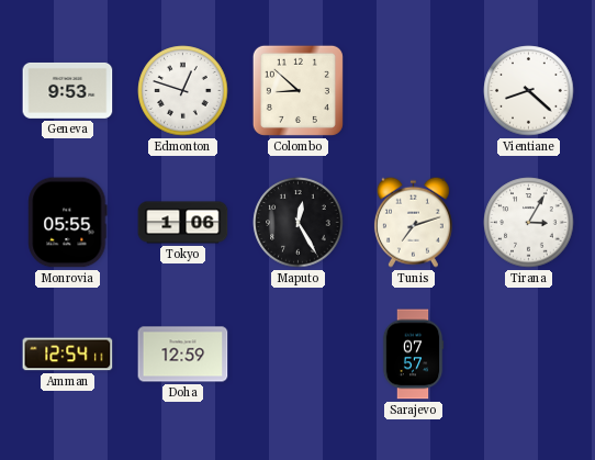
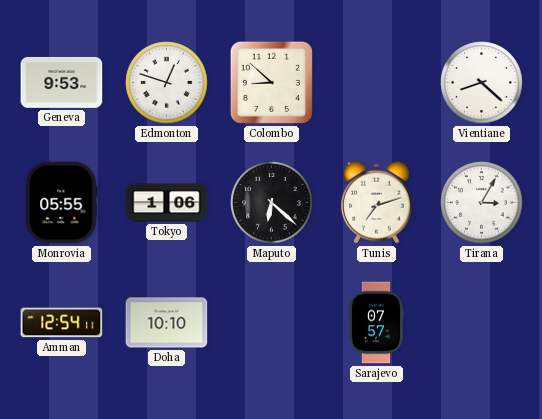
Maputo: 12:25 -> 6:22 (272, 203)
Doha: 12:59 -> 10:10 (167, 323)
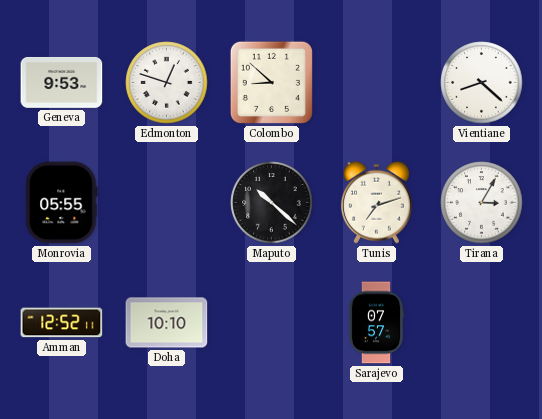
Tokyo: 1:06 -> none (167, 203)
Maputo: 6:22 -> 10:22 (272, 203)
Amman: 12:54 -> 12:52 (62, 323)
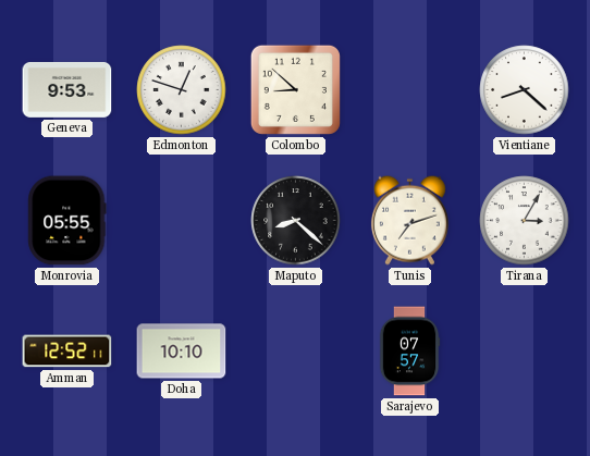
Maputo: 10:22 -> 8:22 (296, 221)
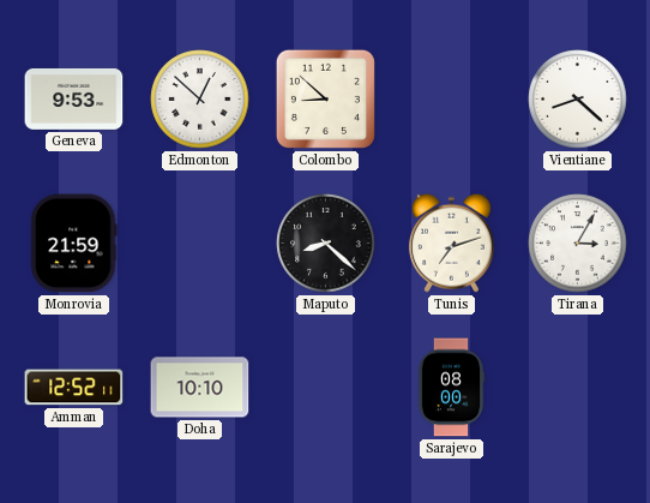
Edmonton: 12:48 -> 12:52 (200, 100)
Monrovia: 05:55 -> 21:59 (74, 244)
Sarajevo: 07:57 -> 08:00 (451, 388)
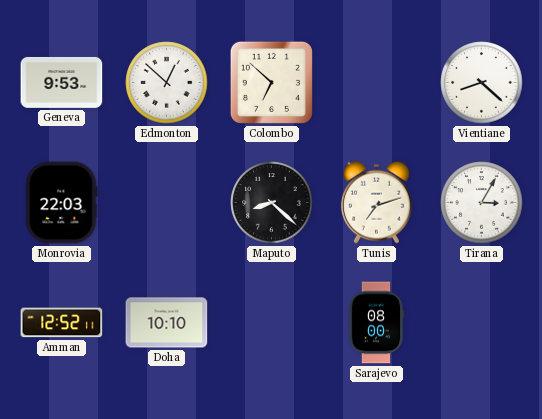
Colombo: 8:52 -> 6:52 (271, 82)
Monrovia: 21:59 -> 22:03 (62, 203)
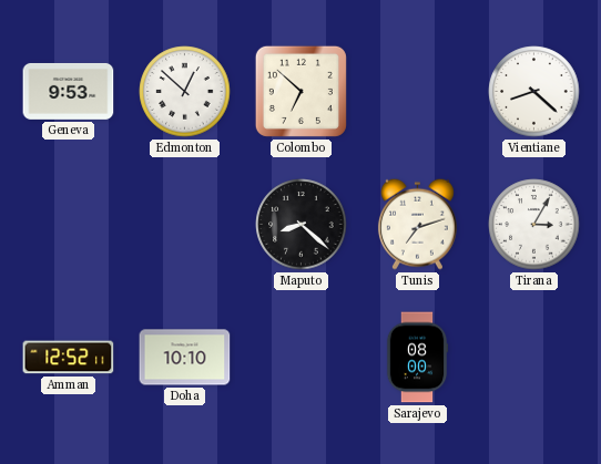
Monrovia: 22:03 -> none (62, 203)
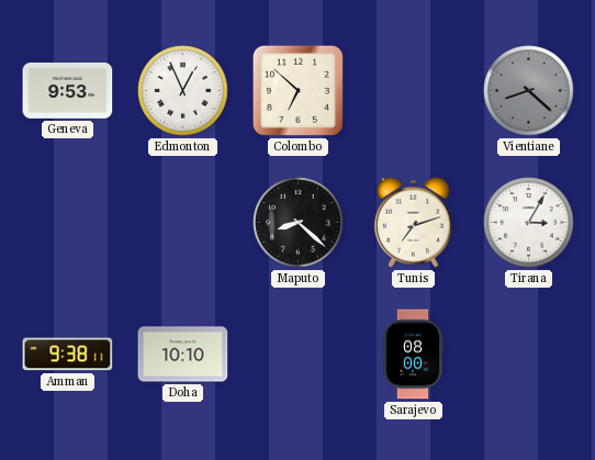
Edmonton: 12:52 -> 12:56 (183, 91)
Vientiane dial: white -> grey (529, 91)
Amman: 12:52 -> 9:38 (68, 355)
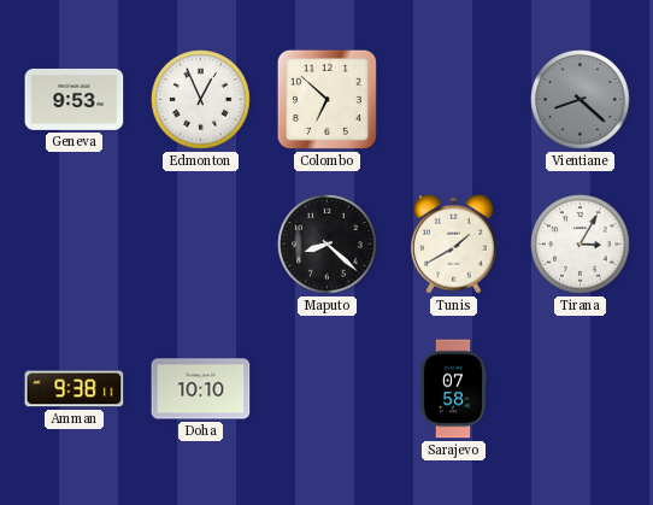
Tunis: 7:12 -> 1:40 (453, 243)
Sarajevo: 08:00 -> 07:58 (453, 389)
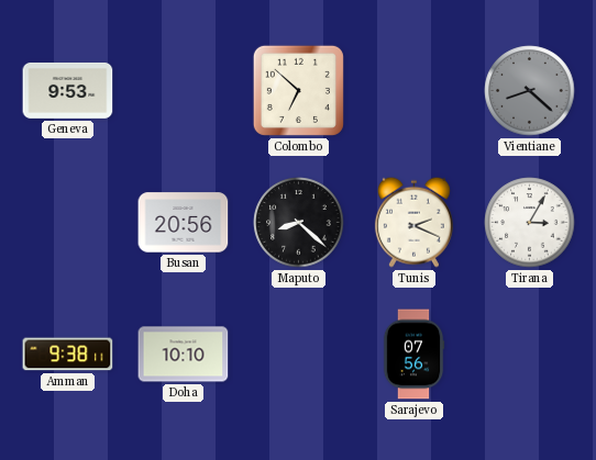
Edmonton: 12:56 -> none (201, 100)
Busan: none -> 20:56 (184, 223)
Tunis: 1:40 -> 2:19 (413, 222)
Sarajevo: 07:58 -> 07:56 (413, 355)
